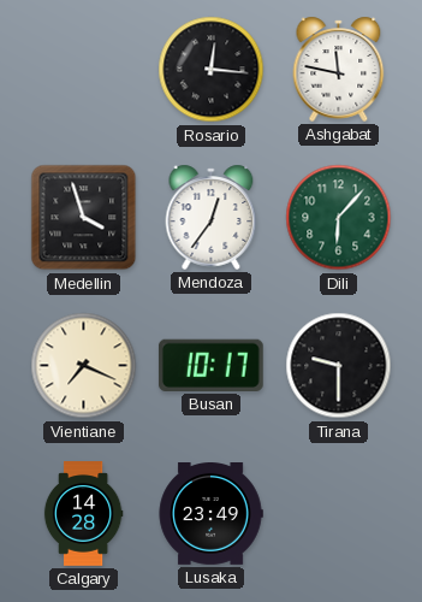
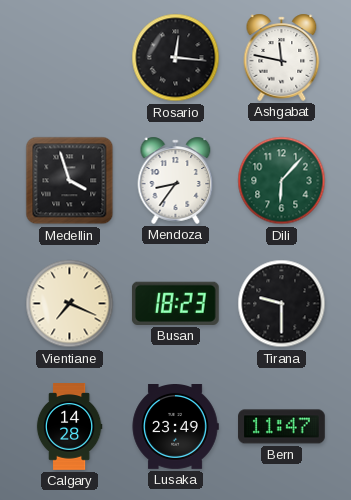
Mendoza: 12:36 -> 8:36 (176, 180)
Busan: 10:17 -> 18:23 (175, 303)
Bern: none -> 11:47 (282, 427)
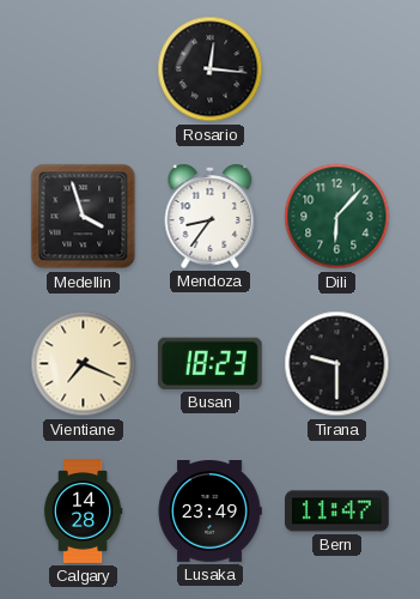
Ashgabat: 11:47 -> none (282, 57)
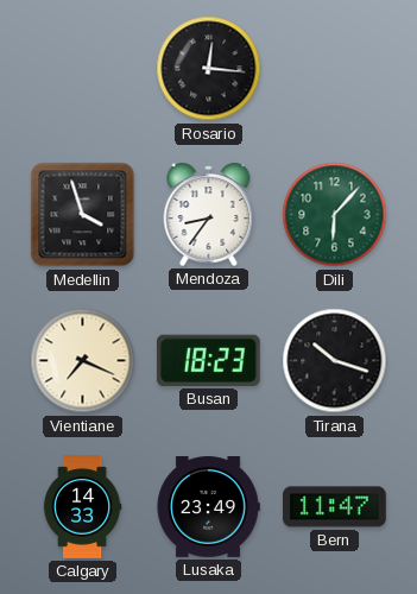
Tirana: 9:30 -> 10:18 (335, 361)
Calgary: 14:28 -> 14:33 (82, 507)
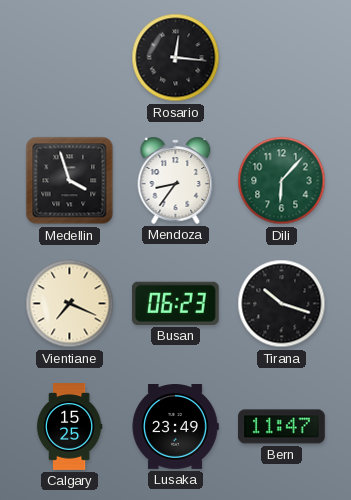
Busan: 18:23 -> 06:23 (175, 303)
Calgary: 14:33 -> 15:25 (69, 427)
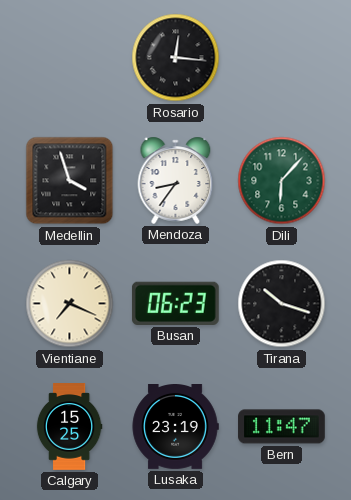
Lusaka: 23:49 -> 23:19 (175, 427)
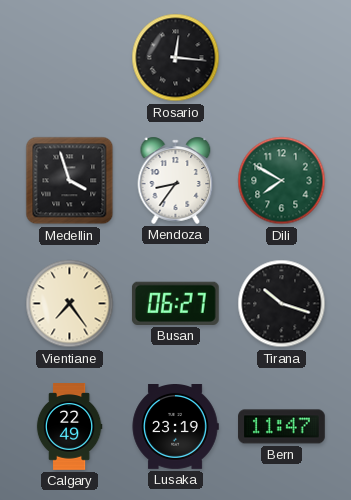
Dili: 6:07 -> 7:50 (282, 181)
Vientiane: 7:19 -> 7:24 (70, 304)
Busan: 06:23 -> 06:27 (175, 303)
Calgary: 15:25 -> 22:49 (69, 427)
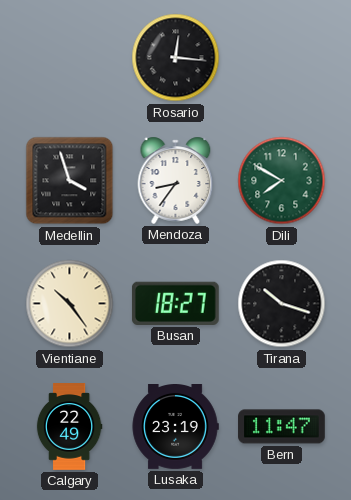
Vientiane: 7:24 -> 10:24 (70, 304)
Busan: 06:27 -> 18:27 (175, 303)
